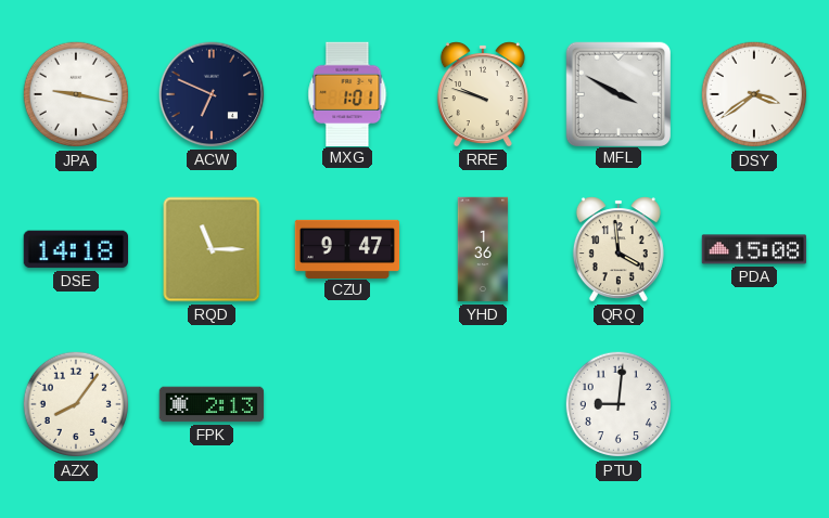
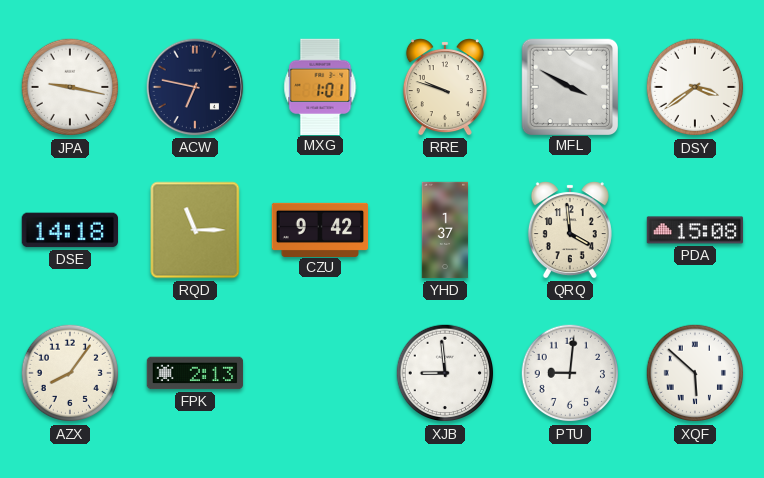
ACW: 6:49 -> 6:47 (195, 87)
CZU: 9:47 -> 9:42 (320, 229)
YHD: 1:36 -> 1:37 (445, 230)
XJB: none -> 8:59 (445, 373)
XQF: none -> 5:52 (695, 373)
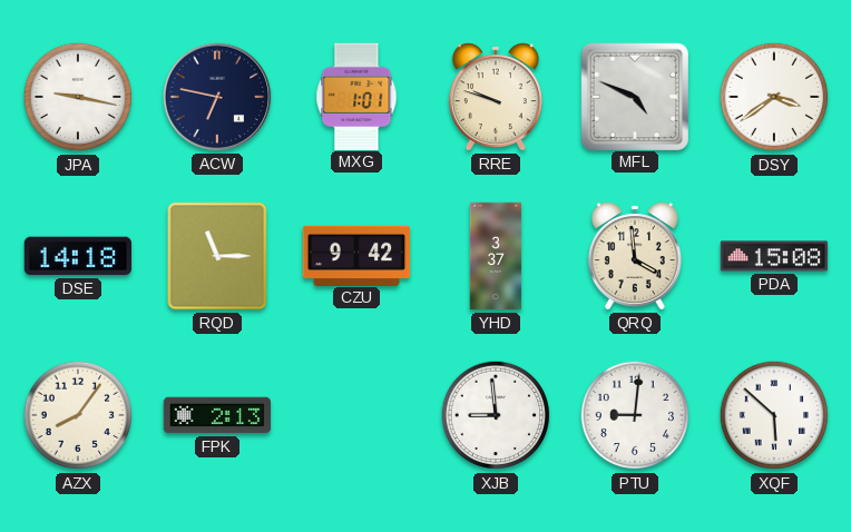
MFL: 3:50 -> 4:49 (634, 96)
YHD: 1:37 -> 3:37 (496, 256)
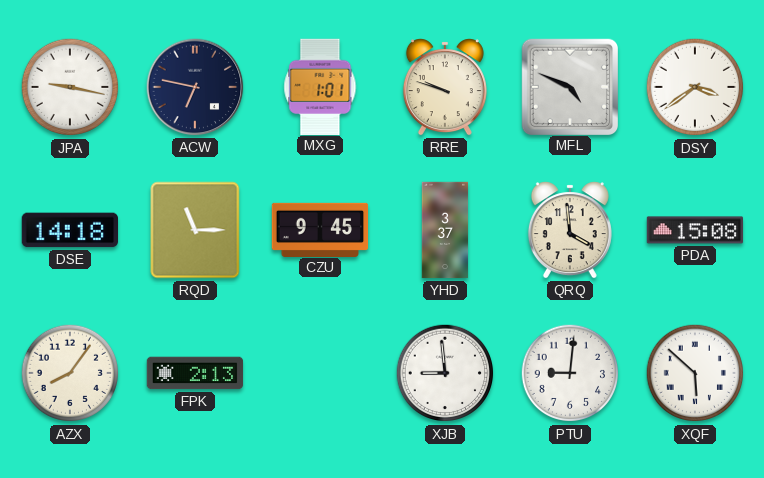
CZU: 9:42 -> 9:45 (320, 229)
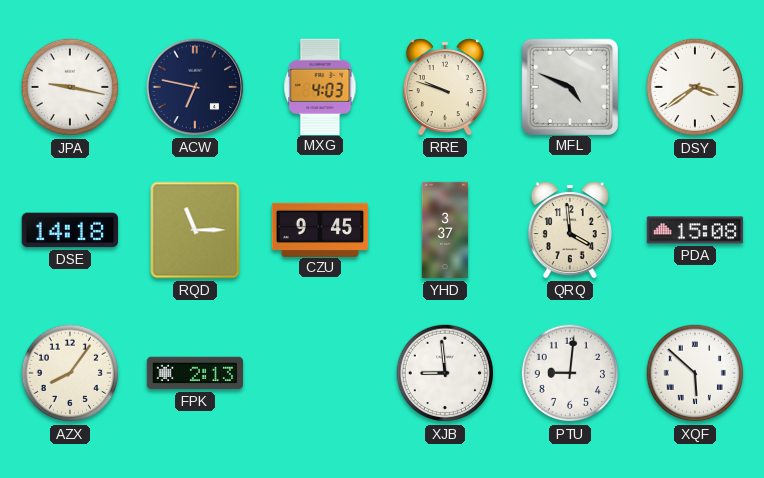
MXG: 1:01 -> 4:03 (320, 86)
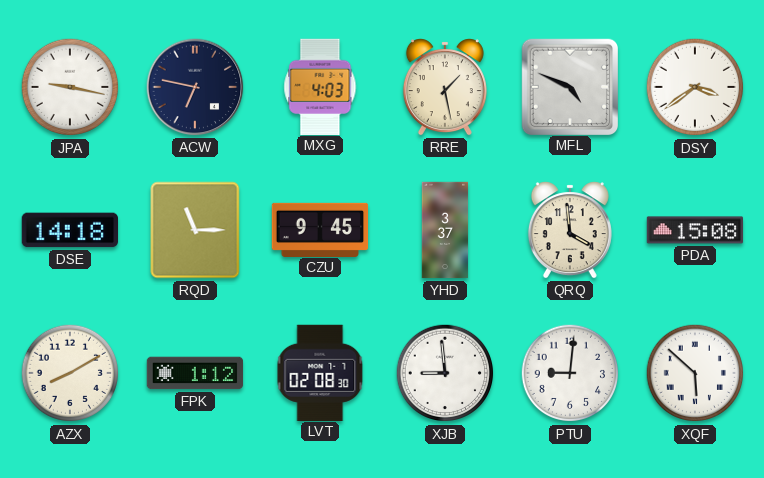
RRE: 9:48 -> 1:28 (445, 87)
AZX: 8:06 -> 8:10 (70, 373)
FPK: 2:13 -> 1:12 (195, 373)
LVT: none -> 02:08 (320, 372)
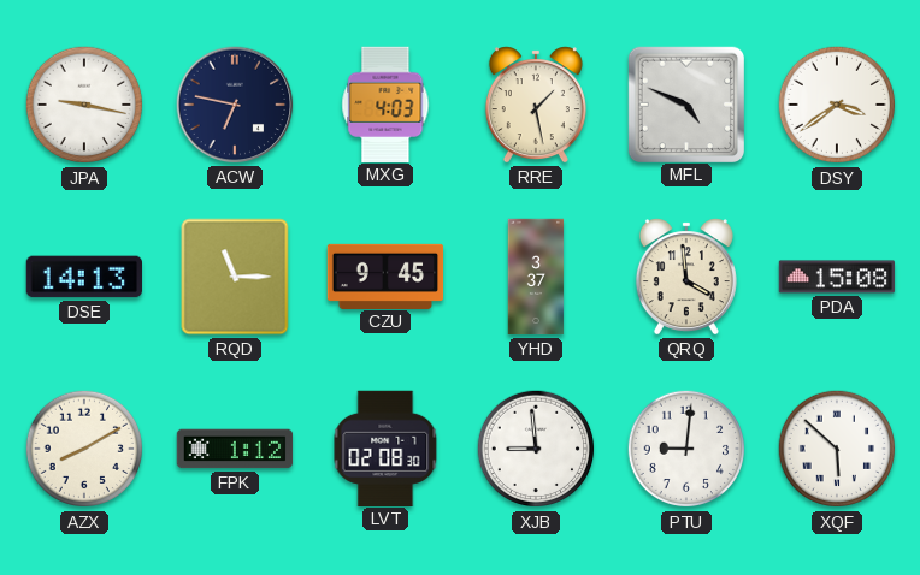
DSE: 14:18 -> 14:13 (83, 277)
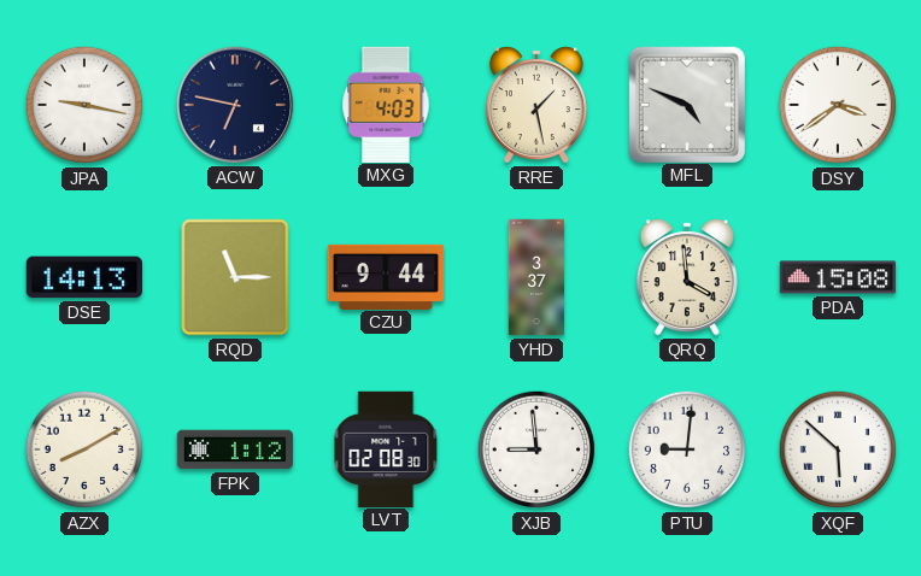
CZU: 9:45 -> 9:44 (386, 276)
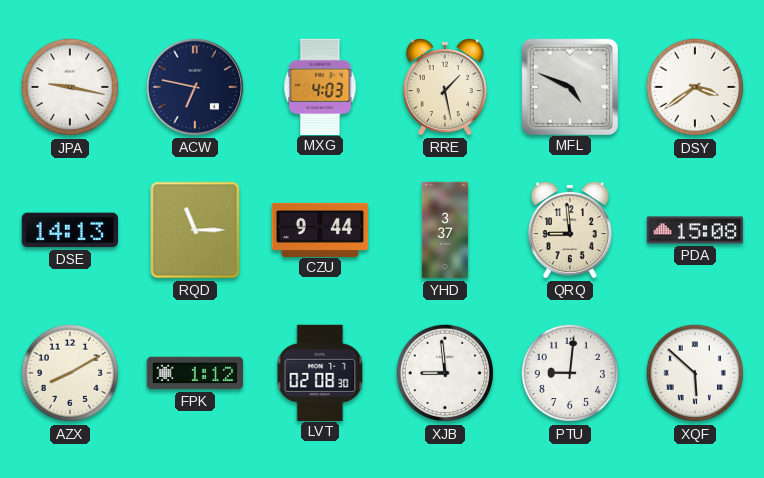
QRQ: 3:59 -> 8:59 (570, 230)
